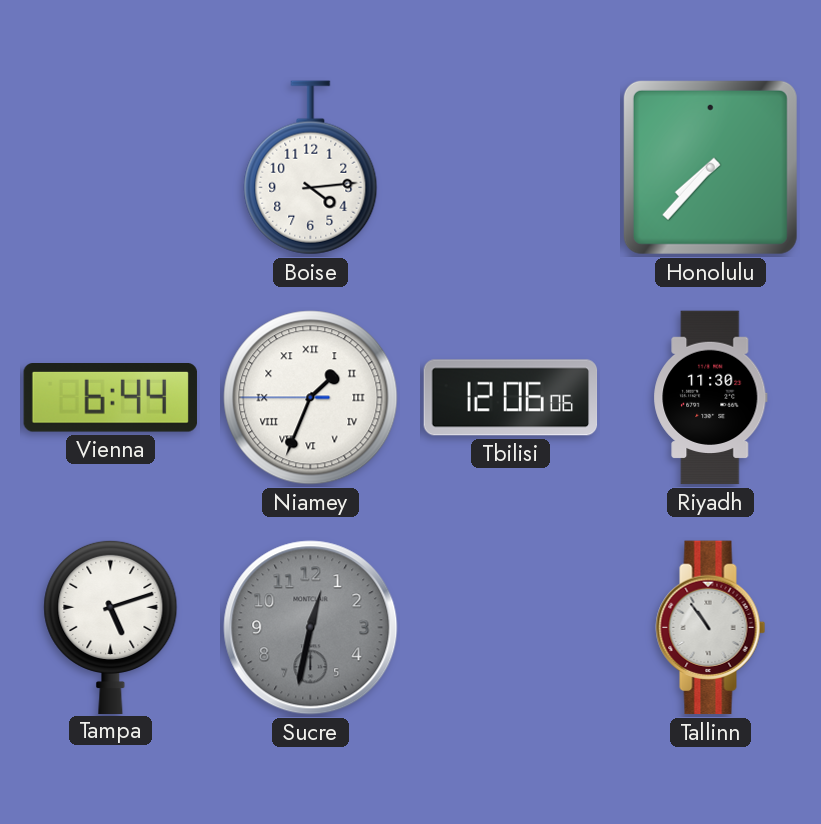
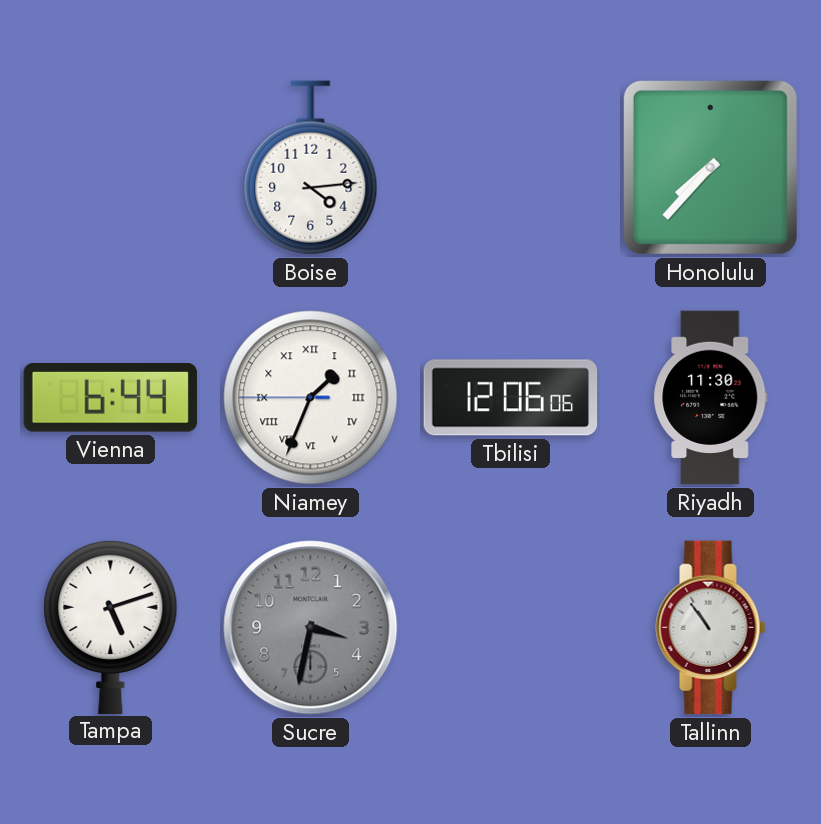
Sucre: 12:32 -> 3:32 (311, 628)
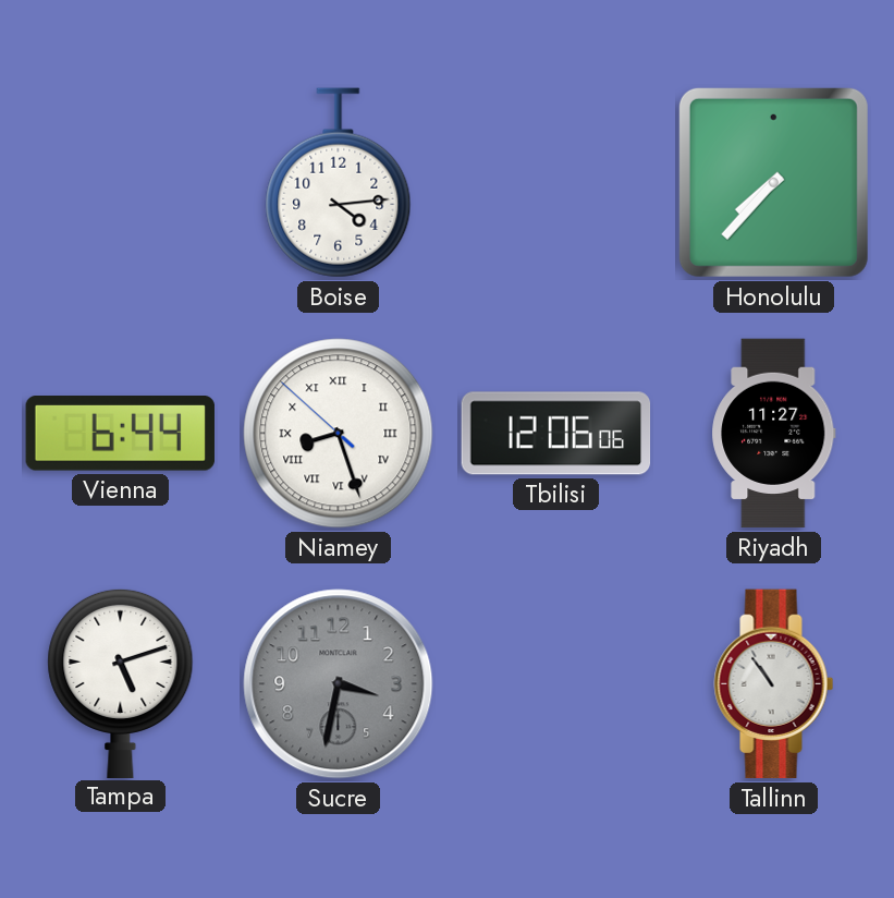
Niamey: 1:33 -> 8:26 (339, 434)
Riyadh: 11:30 -> 11:27 (774, 434)
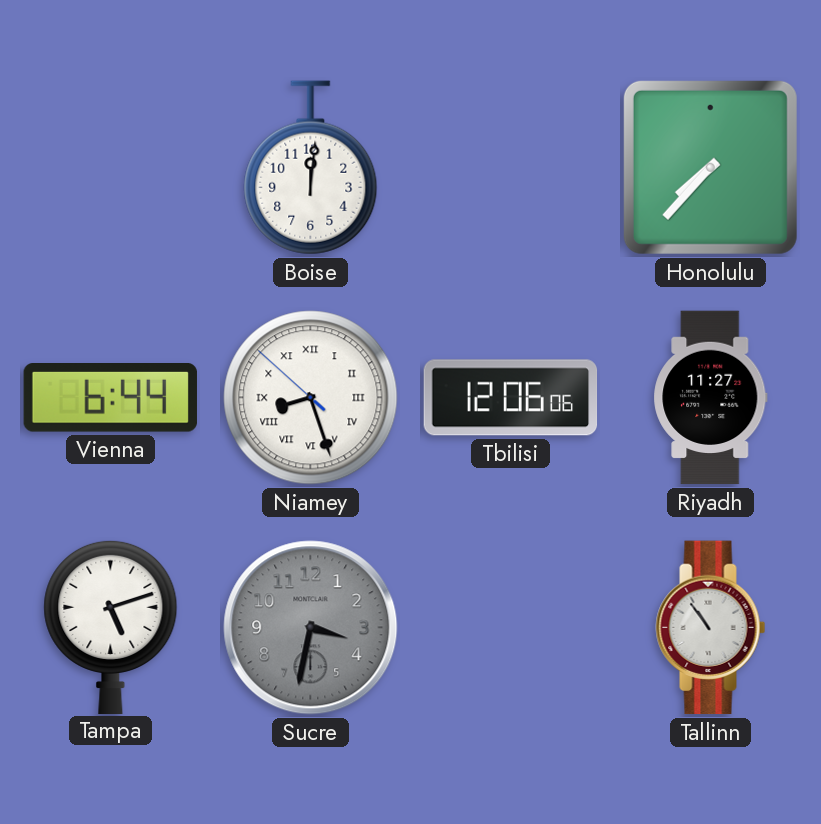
Boise: 4:14 -> 12:01 (311, 168)
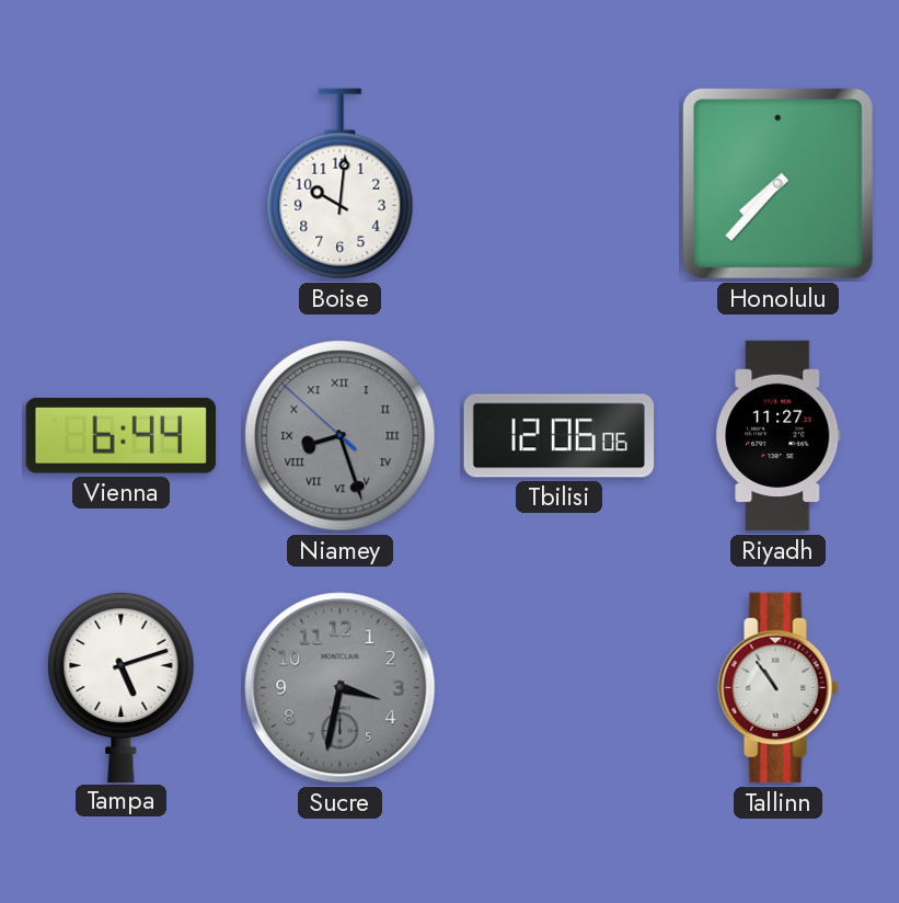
Boise: 12:01 -> 10:01 (341, 184)
Niamey dial: white -> grey (341, 436)
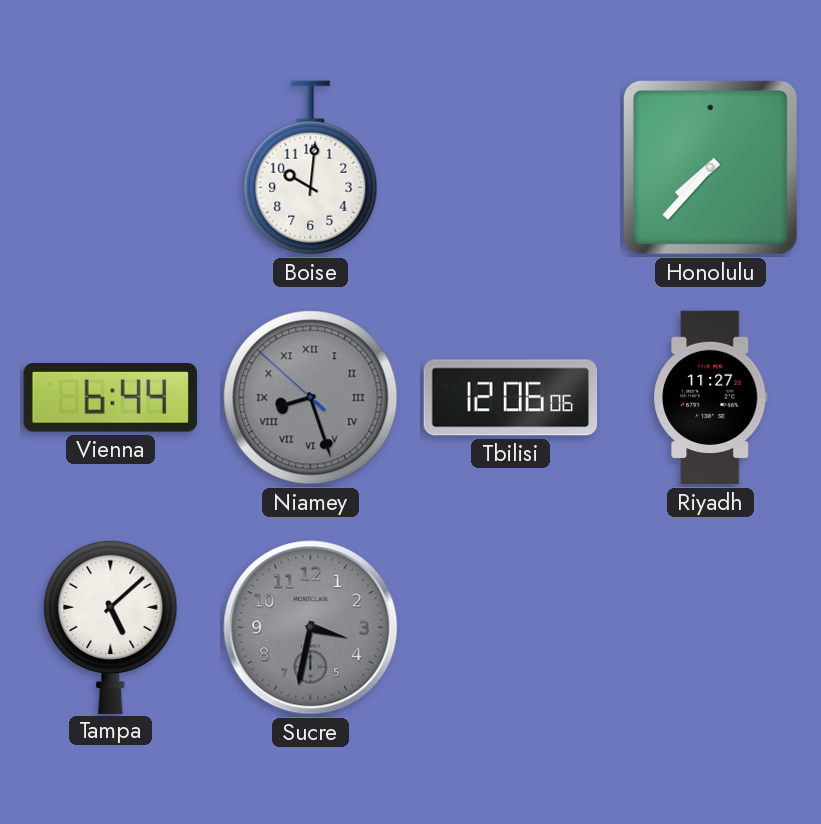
Tampa: 5:12 -> 5:08 (111, 626)
Tallinn: 10:54 -> none (779, 688)
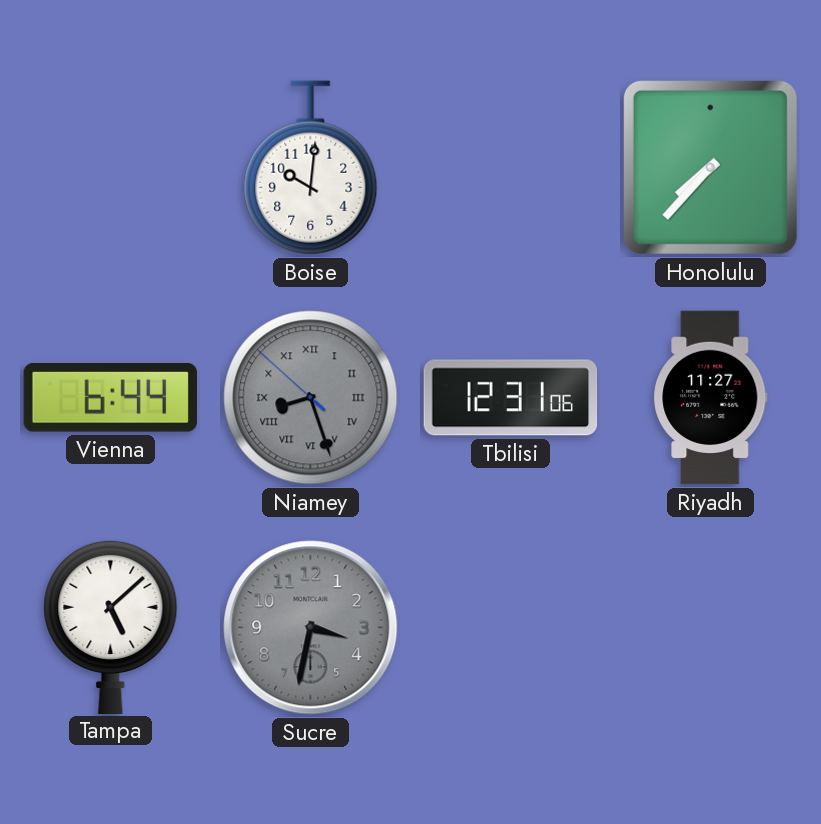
Tbilisi: 12:06 -> 12:31 (511, 398)
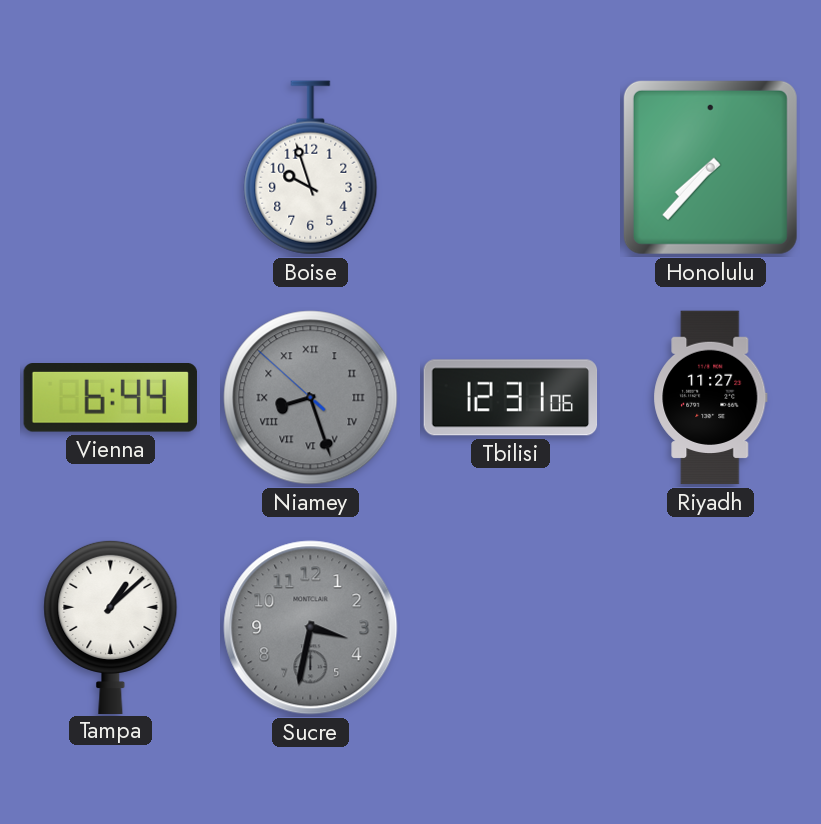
Boise: 10:01 -> 9:57 (311, 168)
Tampa: 5:08 -> 1:08 (111, 626)
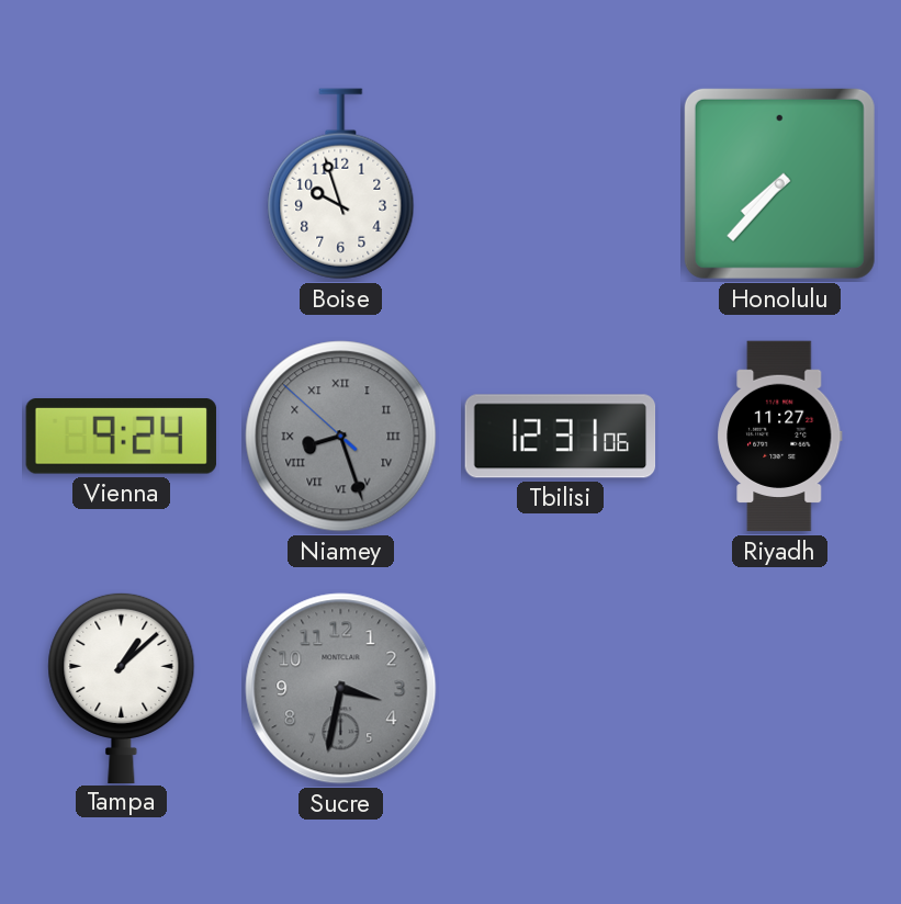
Vienna: 6:44 -> 9:24 (121, 437)
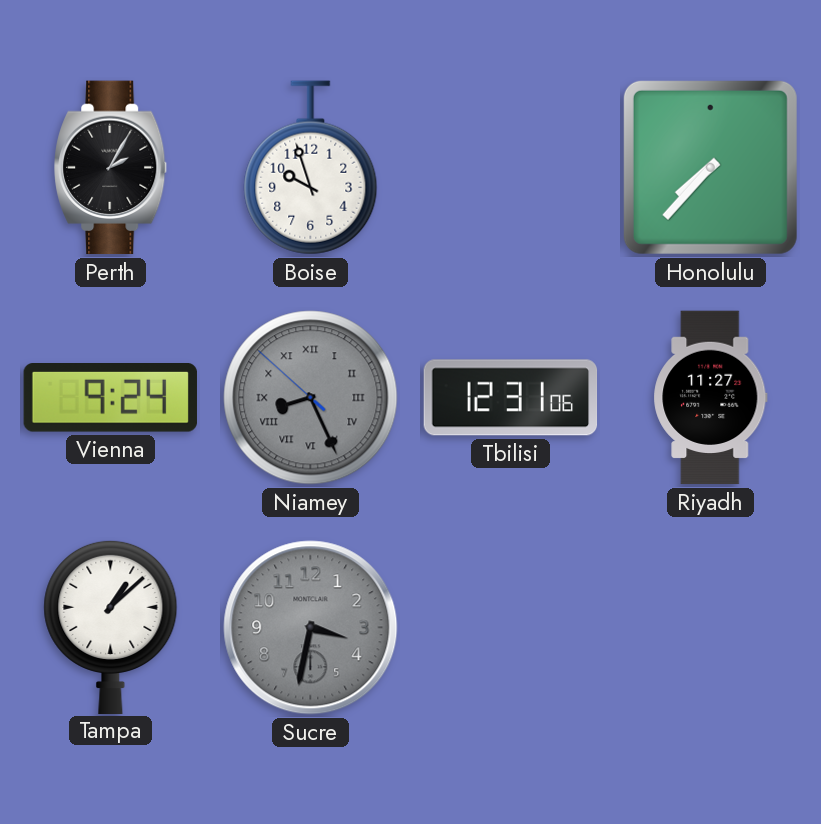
Perth: none -> 2:05 (111, 168)
Niamey: 8:26 -> 8:25 (311, 398)
